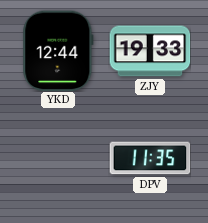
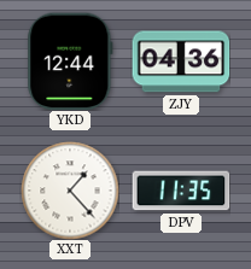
ZJY: 19:33 -> 04:36 (181, 62)
XXT: none -> 1:23 (70, 191)
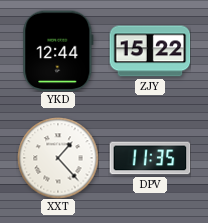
ZJY: 04:36 -> 15:22 (150, 51)
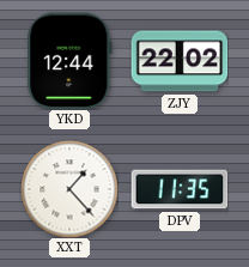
ZJY: 15:22 -> 22:02 (180, 61)
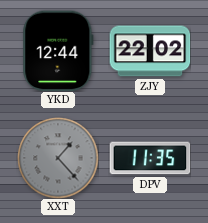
XXT dial: white -> grey (58, 158)
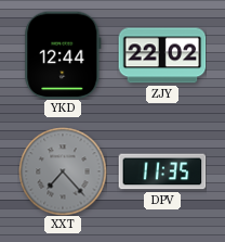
XXT: 1:23 -> 7:23 (63, 171)
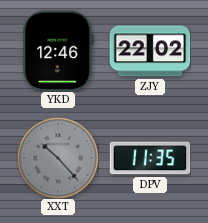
YKD: 12:44 -> 12:46 (58, 51)
XXT: 7:23 -> 10:23 (58, 158)
